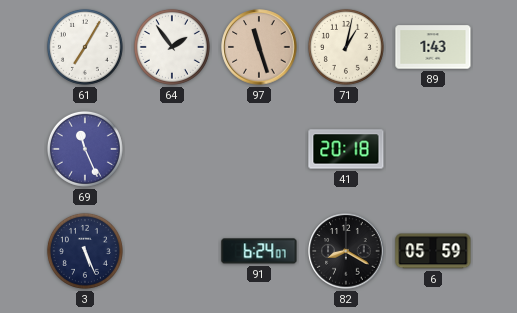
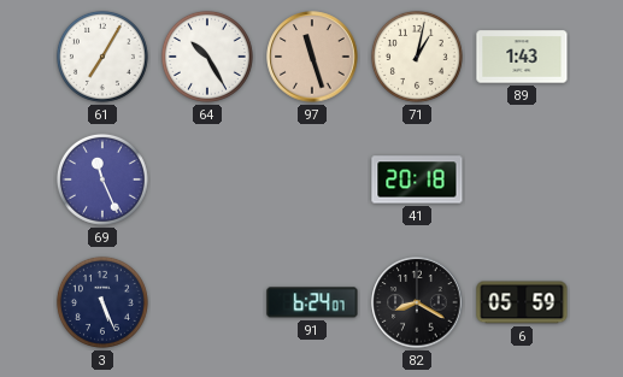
64: 1:54 -> 10:25 (207, 57)
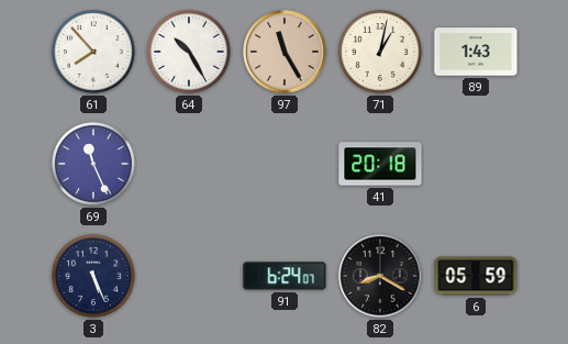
61: 7:05 -> 7:53 (93, 52)
97: 11:27 -> 11:25 (285, 52)
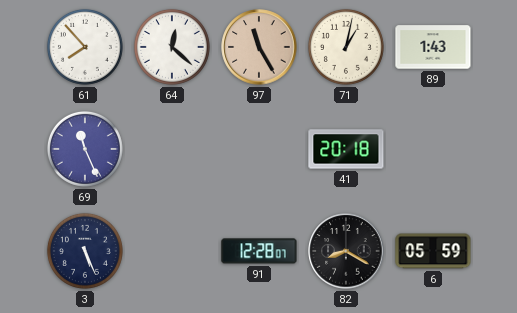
64: 10:25 -> 12:22 (172, 47)
91: 6:24 -> 12:28 (259, 251)
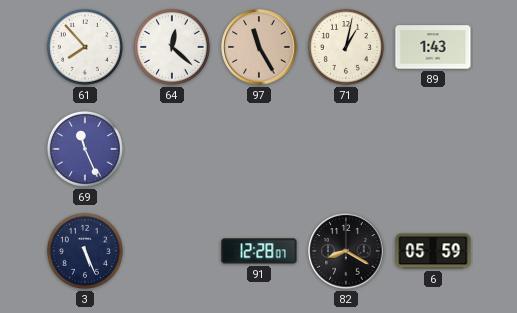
41: 20:18 -> none (346, 149)
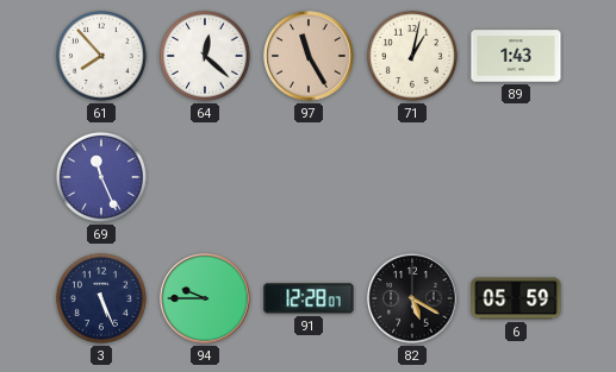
94: none -> 9:45 (205, 298)
82: 8:20 -> 5:20 (412, 298)
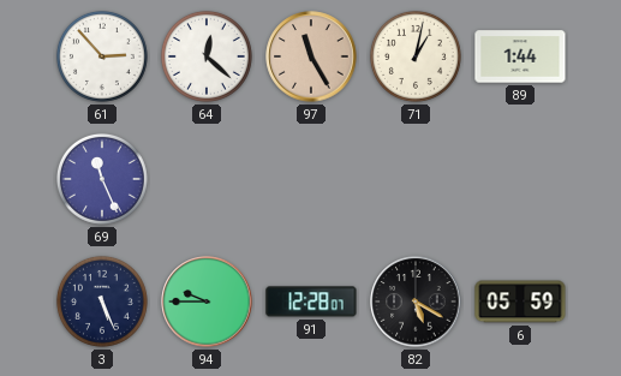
61: 7:53 -> 2:53 (102, 56)
89: 1:43 -> 1:44 (520, 56)
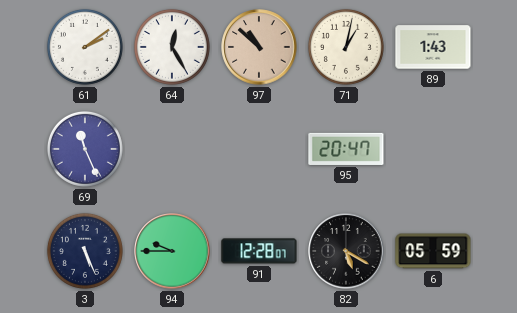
61: 2:53 -> 2:09 (85, 47)
64: 12:22 -> 12:25 (172, 47)
97: 11:25 -> 10:52 (259, 47)
89: 1:44 -> 1:43 (433, 47)
95: none -> 20:47 (346, 149)
